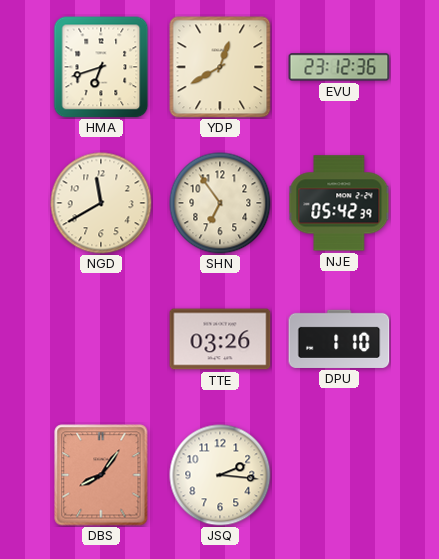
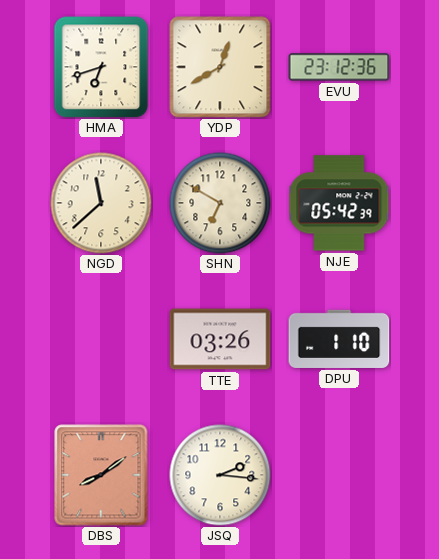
NGD: 11:40 -> 11:38 (101, 203)
SHN: 6:54 -> 6:50 (220, 203)
DBS: 8:06 -> 8:09 (101, 475)
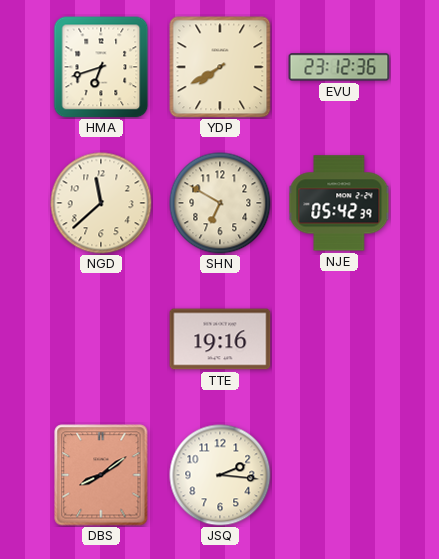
YDP: 12:40 -> 7:40 (220, 67)
TTE: 03:26 -> 19:16 (220, 339)
DPU: 1:10 -> none (339, 339)
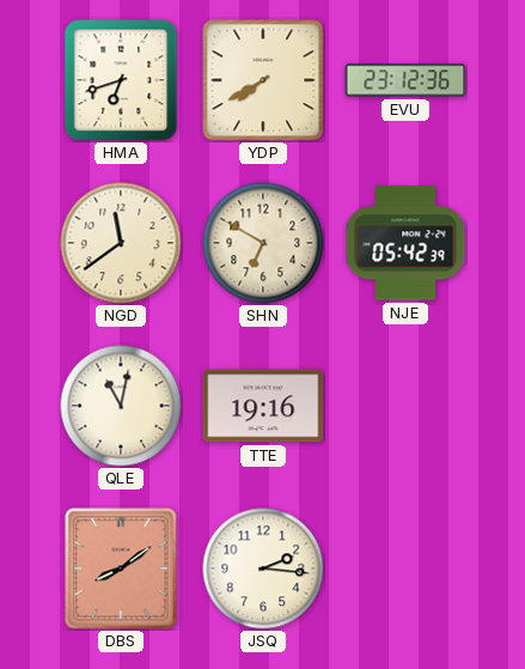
NGD: 11:38 -> 11:39 (121, 243)
QLE: none -> 11:02 (121, 406)
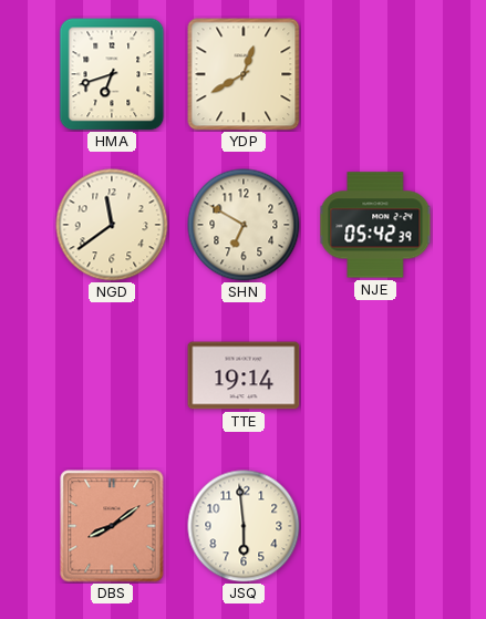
YDP: 7:40 -> 12:40 (244, 74)
EVU: 23:12 -> none (405, 80)
QLE: 11:02 -> none (121, 406)
TTE: 19:16 -> 19:14 (244, 375)
JSQ: 2:16 -> 5:59 (244, 526)
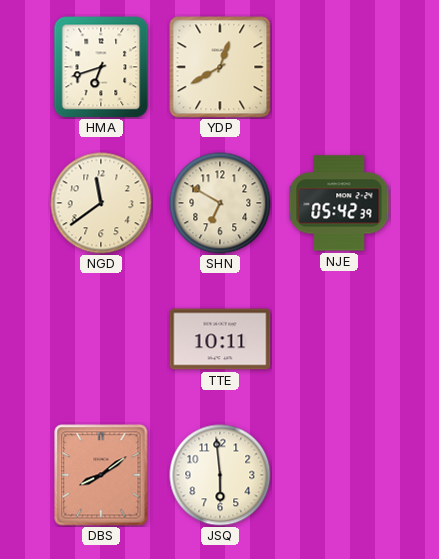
TTE: 19:14 -> 10:11 (220, 339)
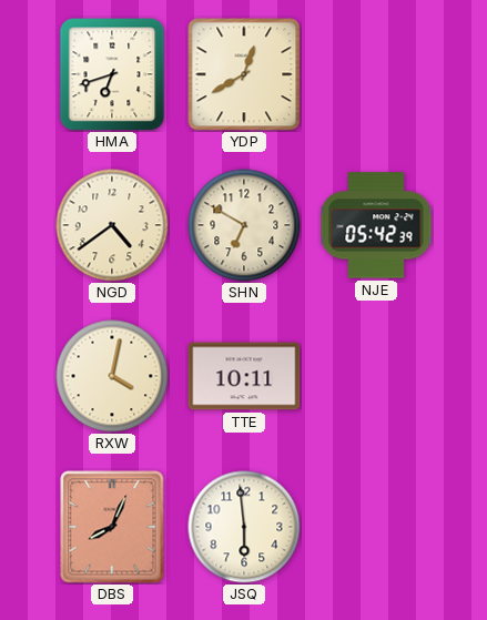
NGD: 11:39 -> 4:39 (112, 225)
RXW: none -> 4:02 (112, 376)
DBS: 8:09 -> 8:04 (112, 527)
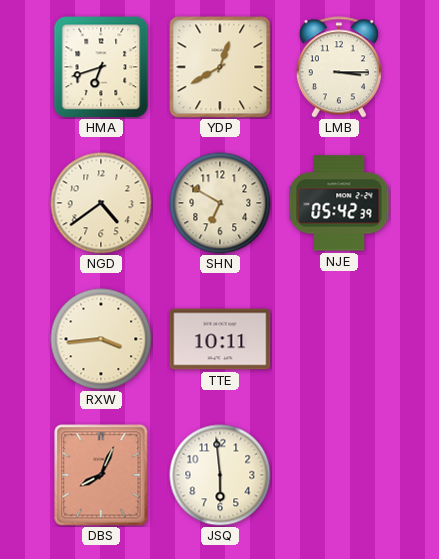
LMB: none -> 3:15 (339, 67)
RXW: 4:02 -> 3:44 (101, 339)
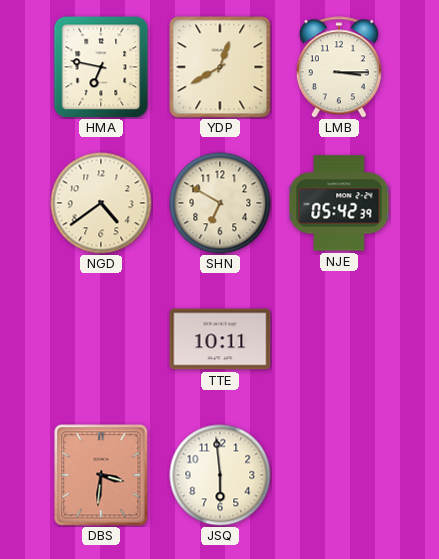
HMA: 6:42 -> 6:47 (101, 67)
RXW: 3:44 -> none (101, 339)
DBS: 8:04 -> 3:31 (101, 475)
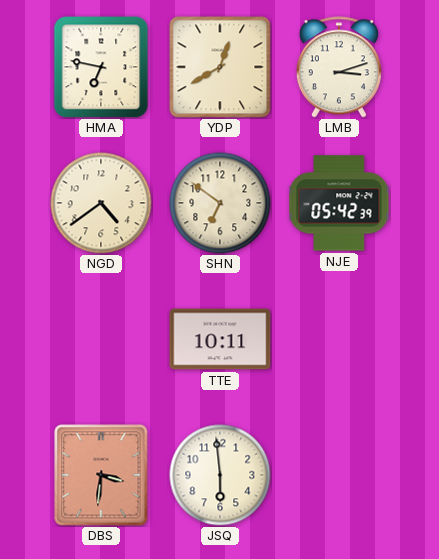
LMB: 3:15 -> 3:12 (339, 67)
SHN: 6:50 -> 6:51 (220, 203)
